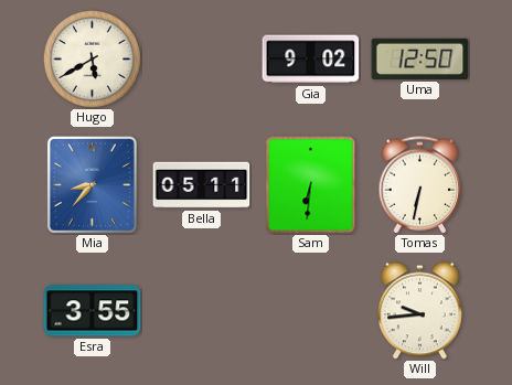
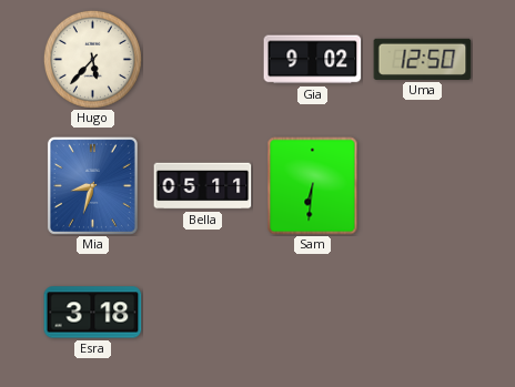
Hugo: 5:40 -> 5:37 (92, 59)
Mia: 8:37 -> 8:33 (92, 185)
Tomas: 6:32 -> none (420, 185)
Esra: 3:55 -> 3:18 (93, 313)
Will: 9:44 -> none (420, 311)
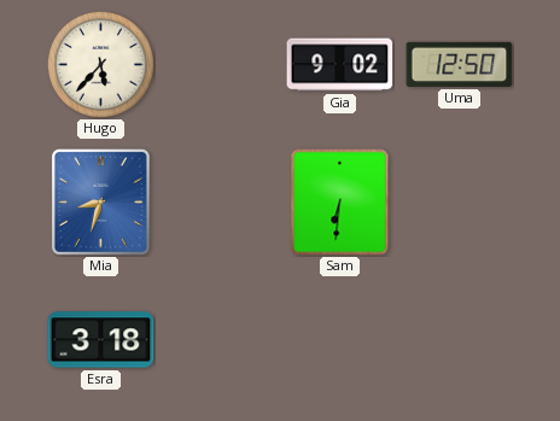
Bella: 05:11 -> none (203, 186)
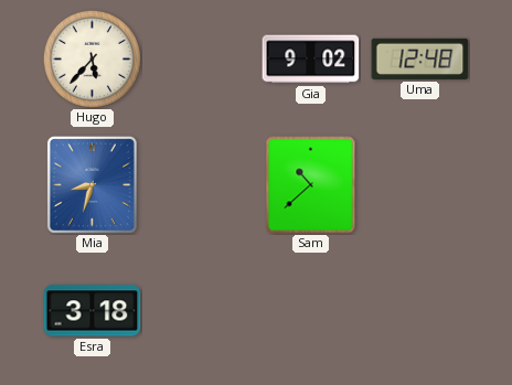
Uma: 12:50 -> 12:48 (420, 58)
Sam: 6:31 -> 10:38 (311, 185)
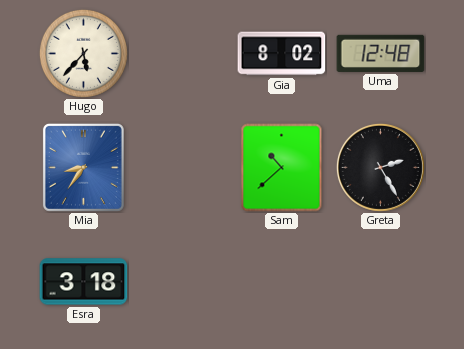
Gia: 9:02 -> 8:02 (282, 54)
Mia: 8:33 -> 8:36 (83, 167)
Greta: none -> 2:25 (380, 167)
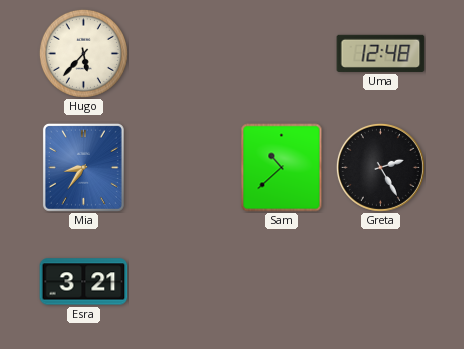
Gia: 8:02 -> none (282, 54)
Esra: 3:18 -> 3:21 (84, 282)
